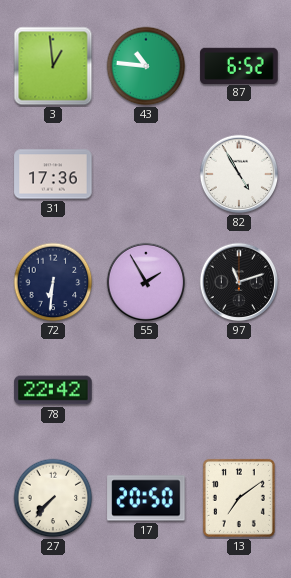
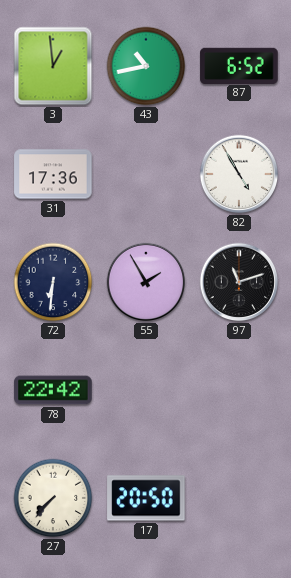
43: 10:46 -> 10:43 (146, 66)
13: 7:09 -> none (239, 498)
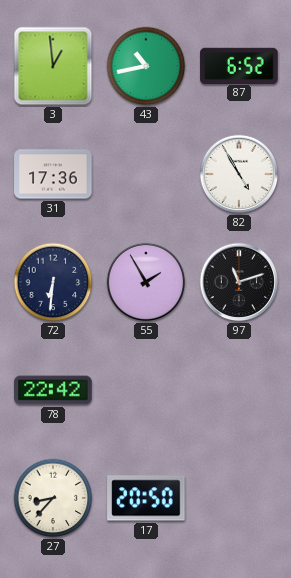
27: 7:37 -> 8:37 (53, 498)
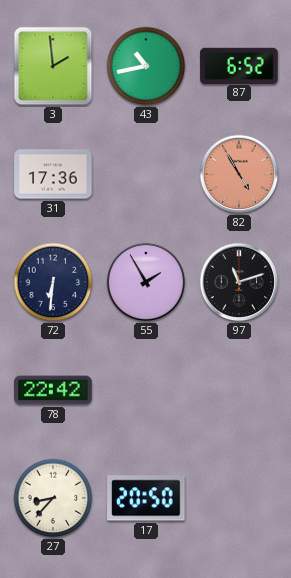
3: 12:59 -> 1:59 (53, 66)
82 dial: white -> salmon (239, 174)
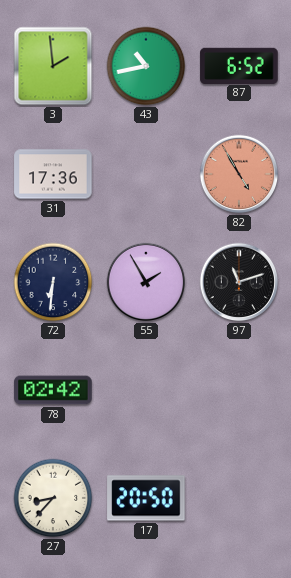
78: 22:42 -> 02:42 (53, 390)
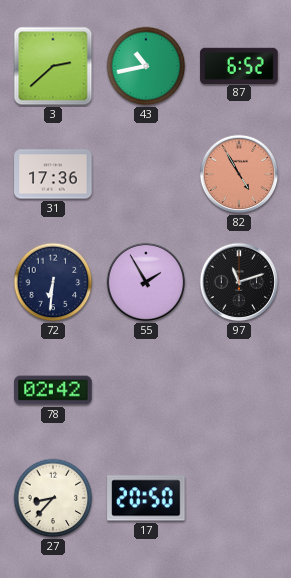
3: 1:59 -> 2:38 (53, 66)
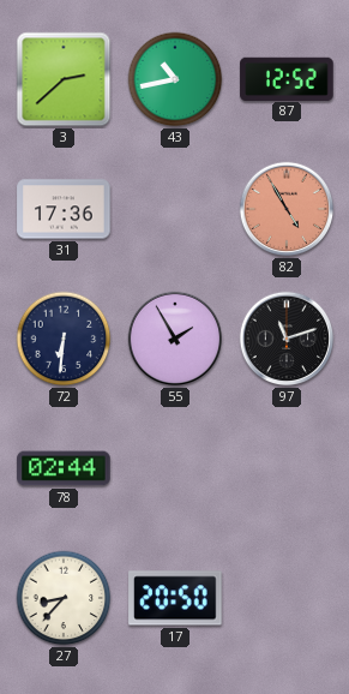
87: 6:52 -> 12:52 (287, 78)
78: 02:42 -> 02:44 (64, 468)
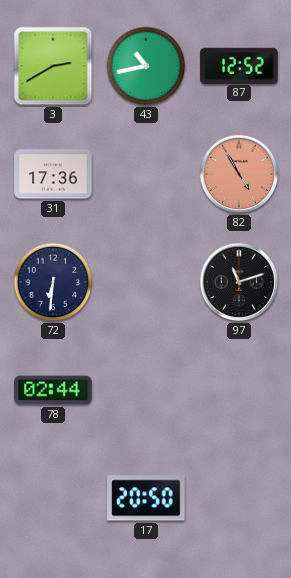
3: 2:38 -> 2:40 (53, 66)
55: 1:55 -> none (175, 339)
27: 8:37 -> none (64, 598)
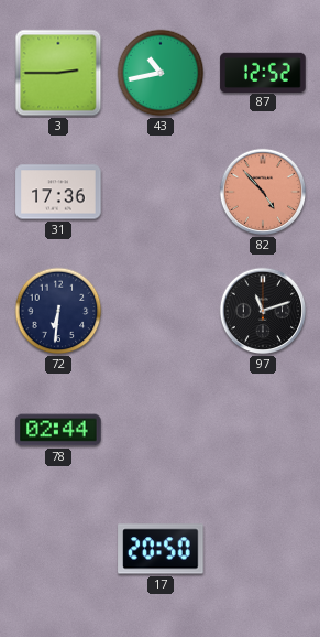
3: 2:40 -> 2:45 (58, 73)
82: 4:55 -> 4:53 (263, 192)
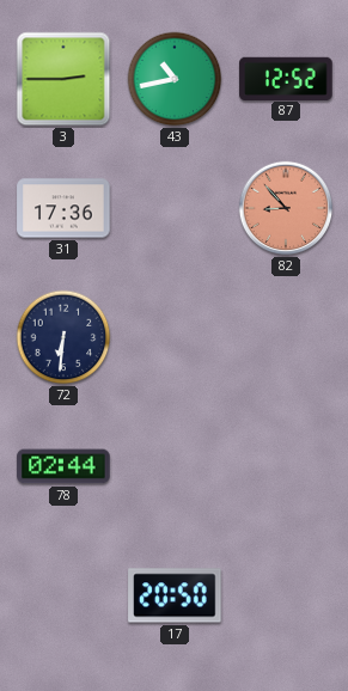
82: 4:53 -> 8:53 (286, 208)
97: 11:12 -> none (263, 311)
